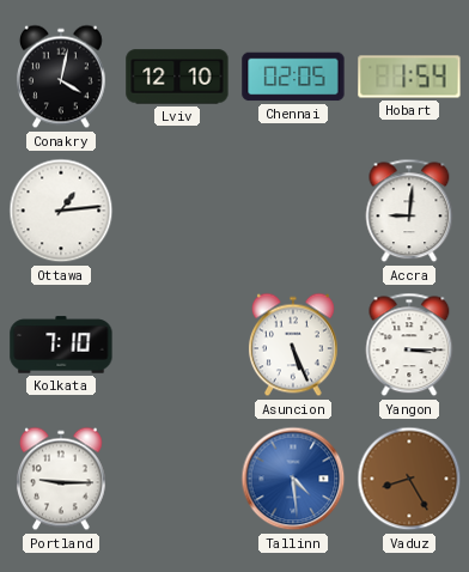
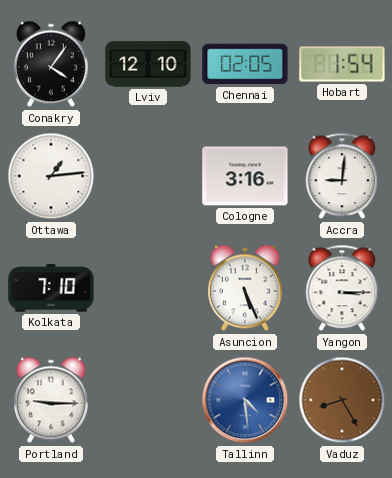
Conakry: 4:02 -> 4:06 (51, 64)
Cologne: none -> 3:16 (245, 176)
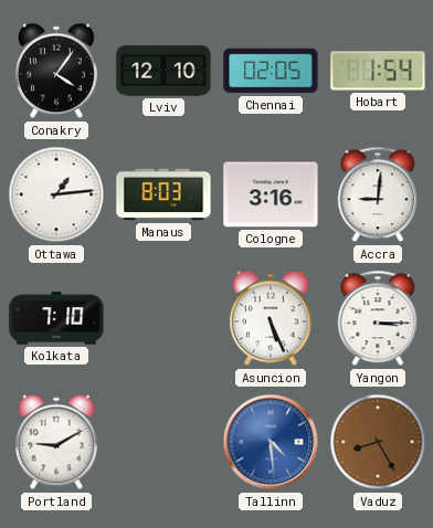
Manaus: none -> 8:03 (163, 194)
Portland: 9:15 -> 9:10 (56, 442)
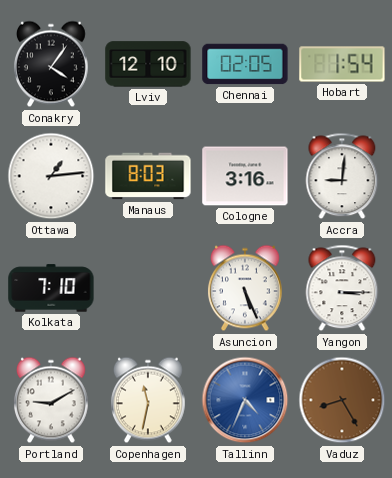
Copenhagen: none -> 11:32 (148, 400)
Tallinn: 4:29 -> 4:34 (245, 400)
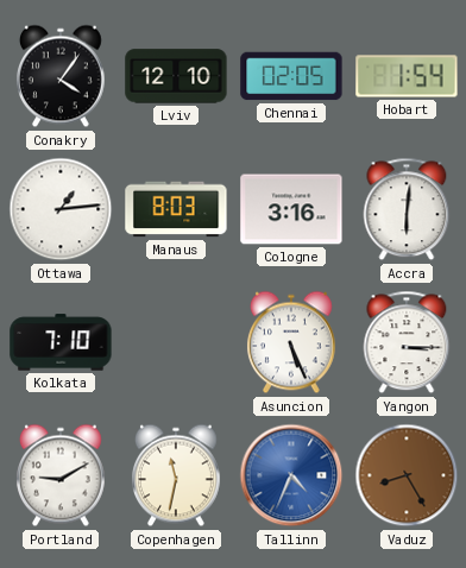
Accra: 9:01 -> 6:01 (407, 209)
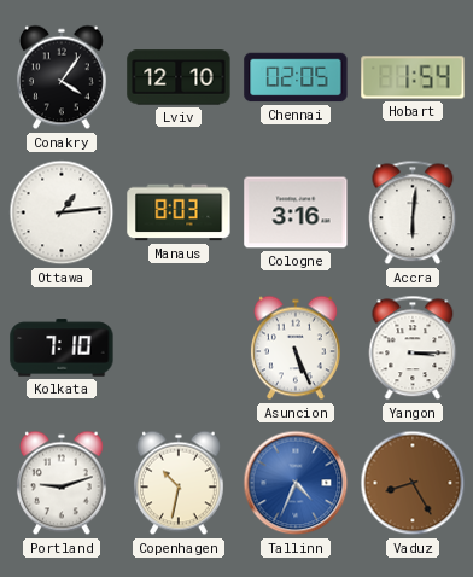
Portland: 9:10 -> 9:12 (62, 483)
Copenhagen: 11:32 -> 10:32 (179, 483)
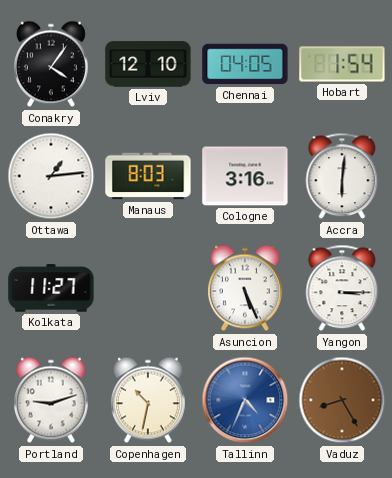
Chennai: 02:05 -> 04:05 (245, 64)
Kolkata: 7:10 -> 11:27 (51, 288)
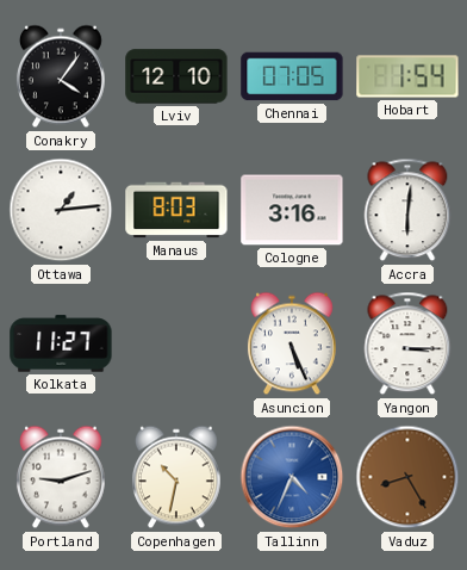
Chennai: 04:05 -> 07:05 (292, 76)
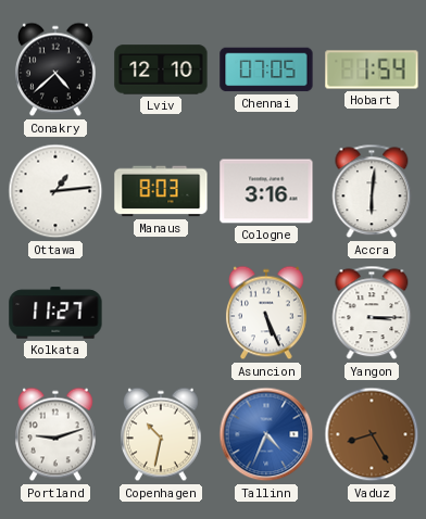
Conakry: 4:06 -> 4:38 (55, 69)
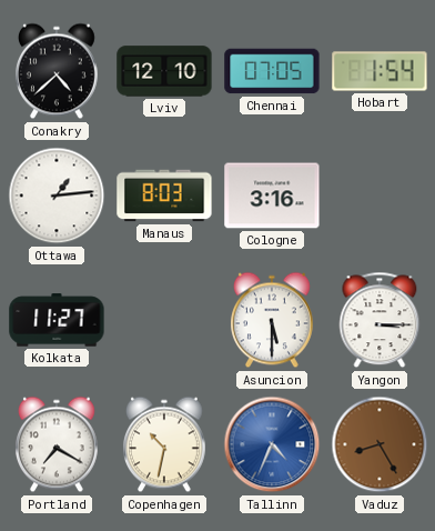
Accra: 6:01 -> none (372, 191)
Asuncion: 5:26 -> 5:30 (272, 320)
Portland: 9:12 -> 7:20 (57, 444)
